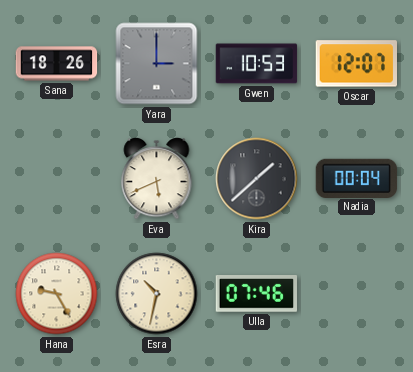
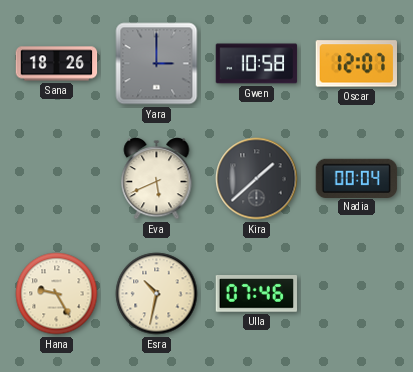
Gwen: 10:53 -> 10:58 (257, 64)
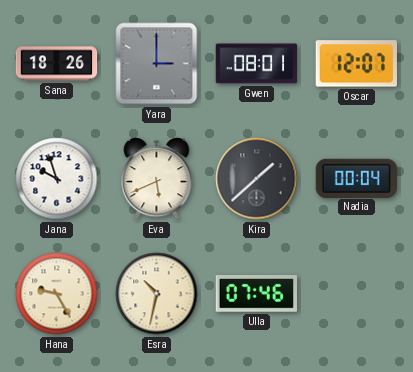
Gwen: 10:58 -> 08:01 (257, 64)
Jana: none -> 9:57 (57, 179)
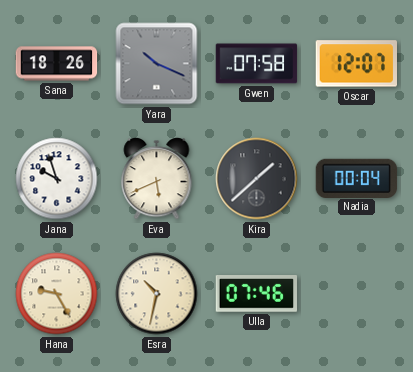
Yara: 3:00 -> 10:19 (157, 64)
Gwen: 08:01 -> 07:58 (257, 64)
